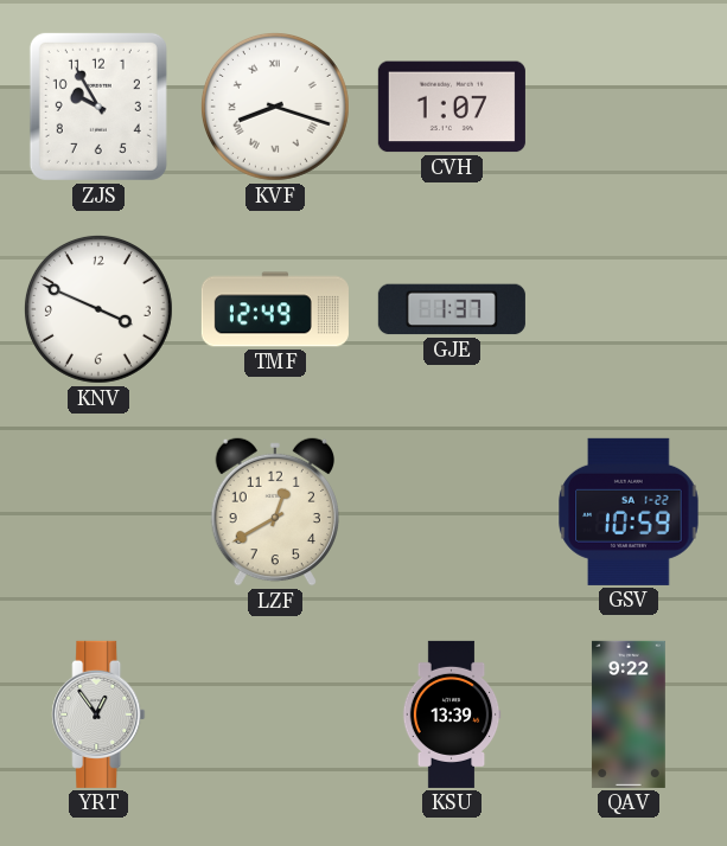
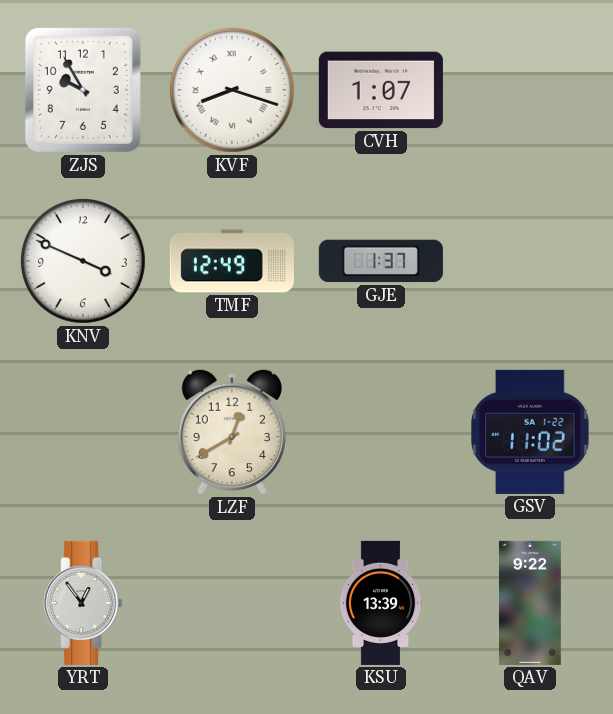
GSV: 10:59 -> 11:02 (530, 432)
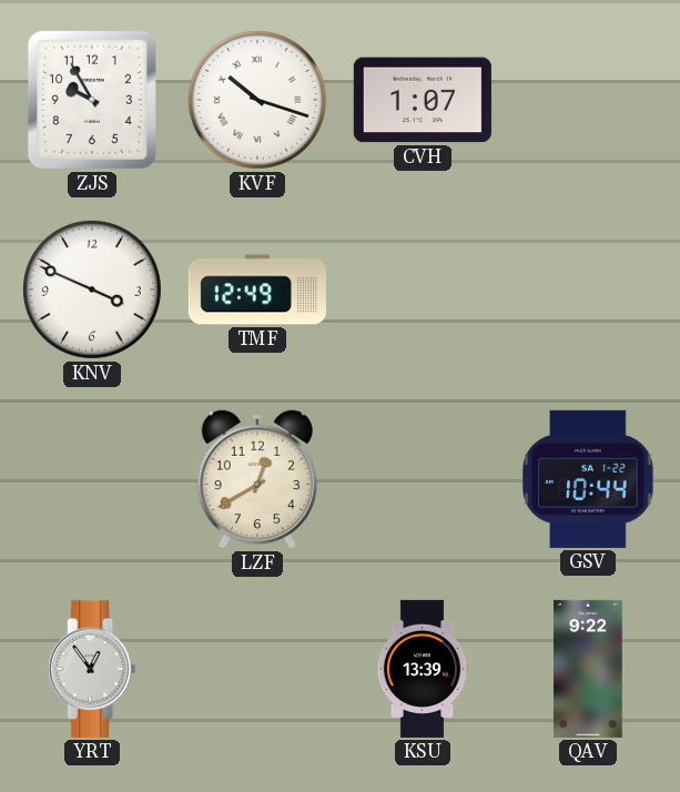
KVF: 8:18 -> 10:18 (257, 100)
GJE: 1:37 -> none (381, 261)
GSV: 11:02 -> 10:44 (588, 479)
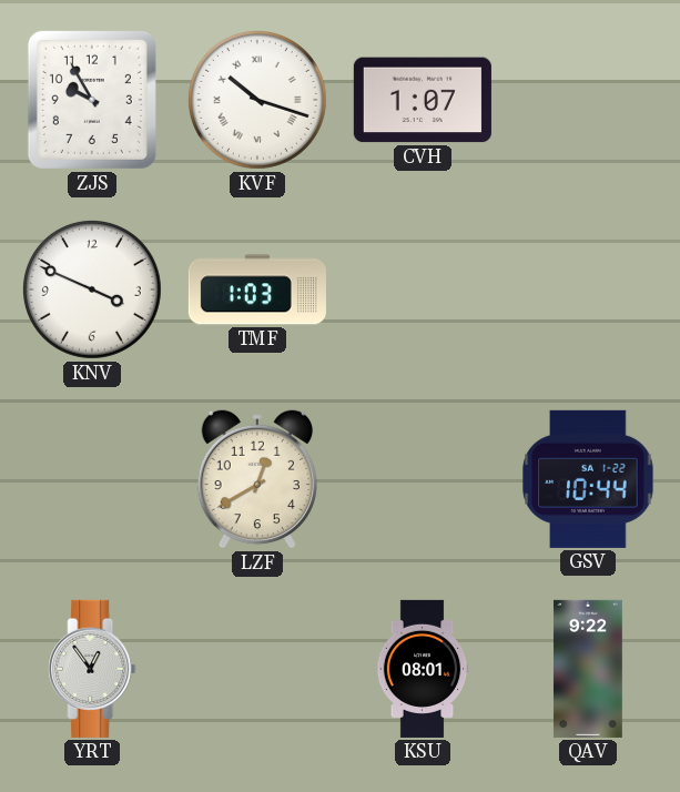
TMF: 12:49 -> 1:03 (257, 290)
KSU: 13:39 -> 08:01 (423, 669)
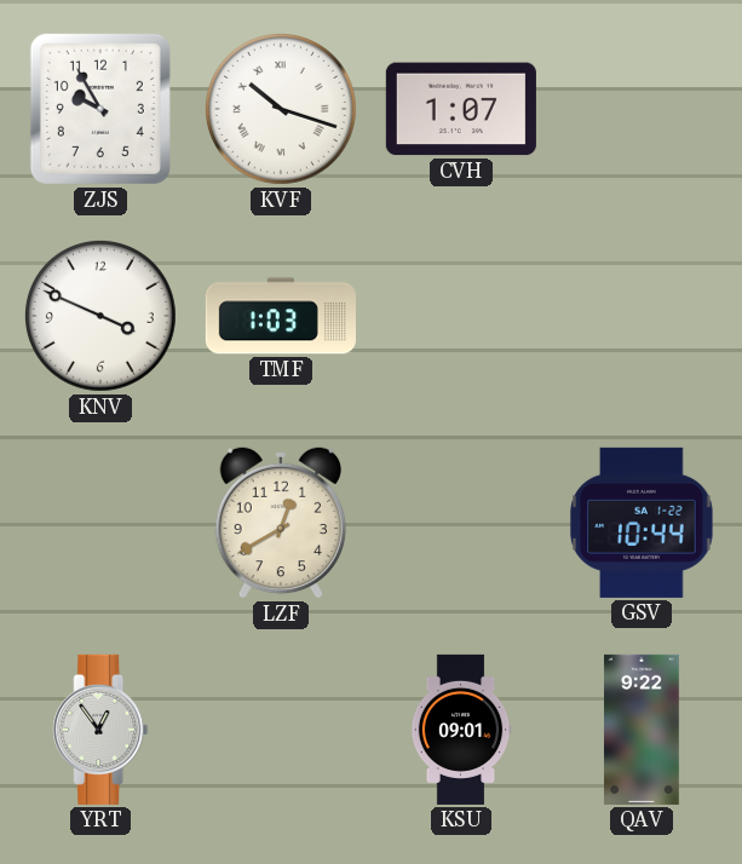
KSU: 08:01 -> 09:01 (461, 730)
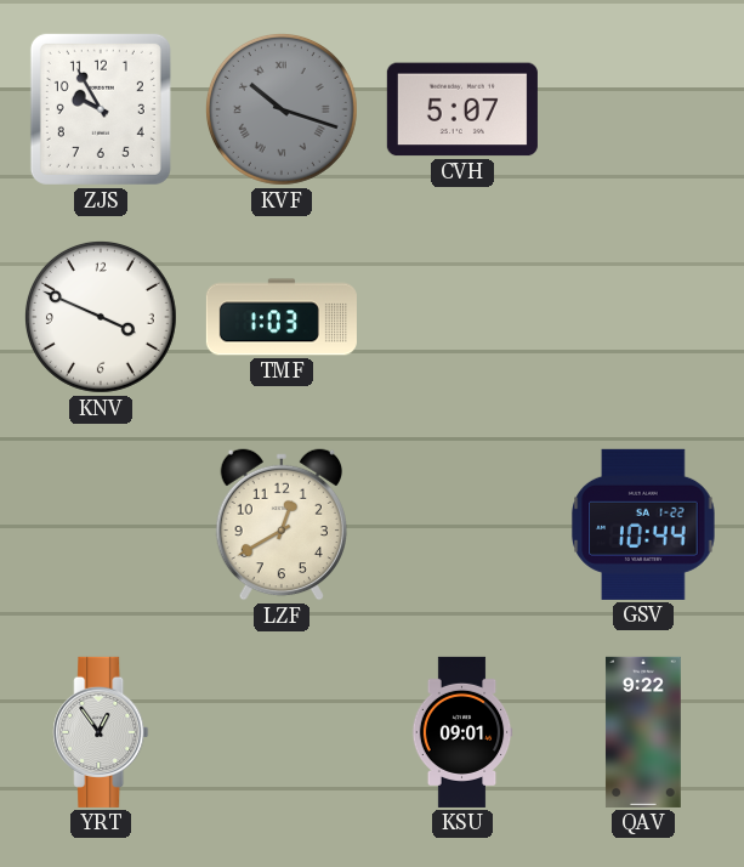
KVF dial: white -> grey (282, 109)
CVH: 1:07 -> 5:07 (462, 109)
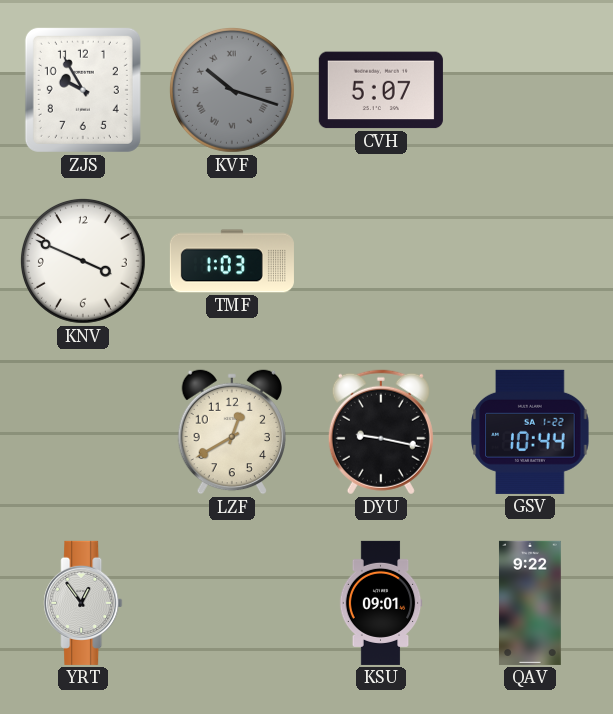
DYU: none -> 9:17 (381, 432)
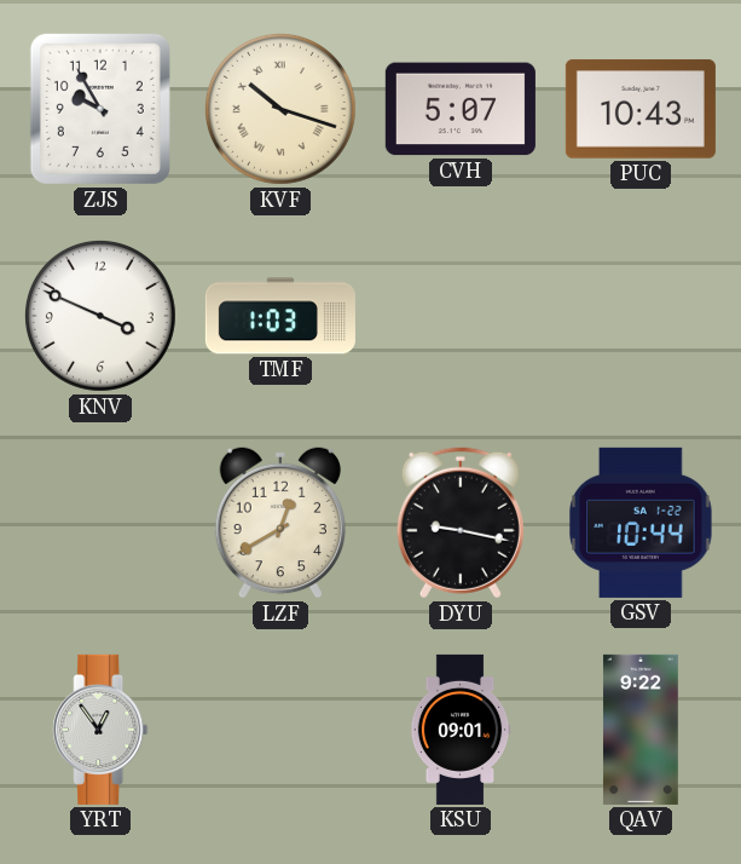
KVF dial: grey -> cream (280, 109)
PUC: none -> 10:43 (641, 109)
